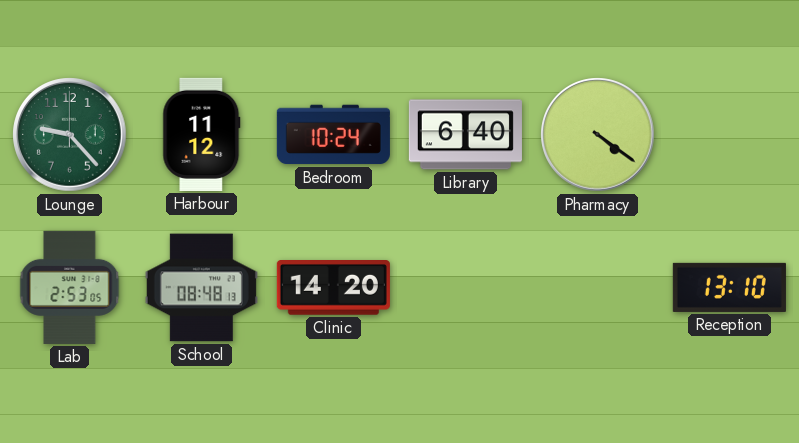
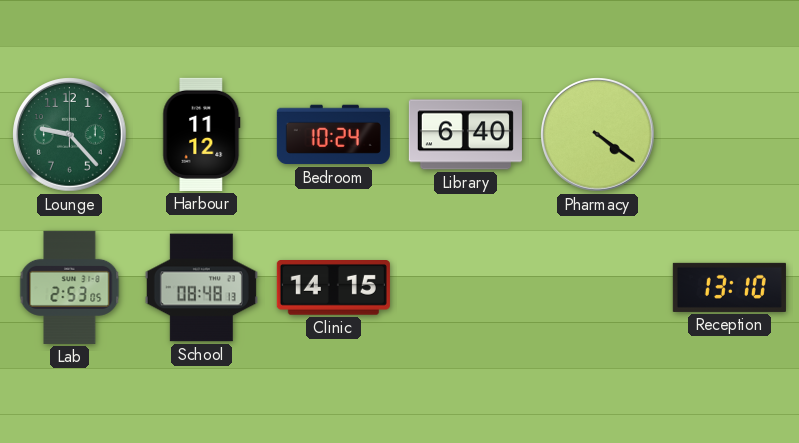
Clinic: 14:20 -> 14:15 (333, 288)
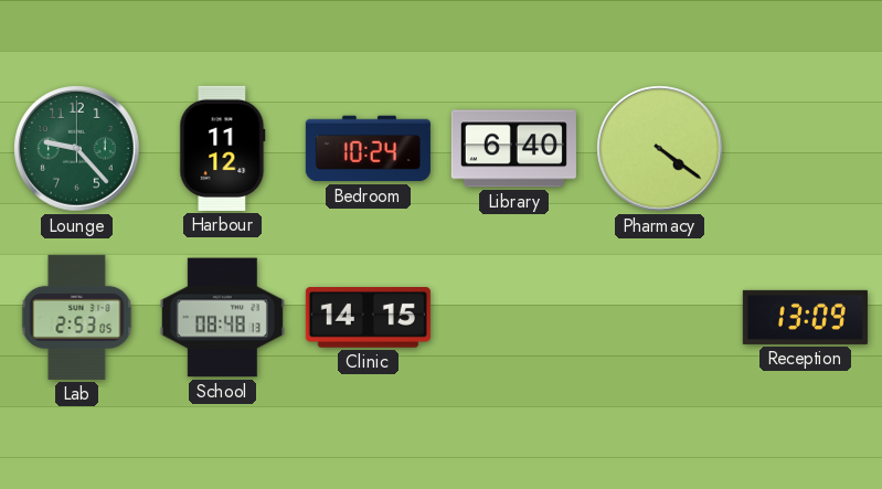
Reception: 13:10 -> 13:09 (805, 317)
